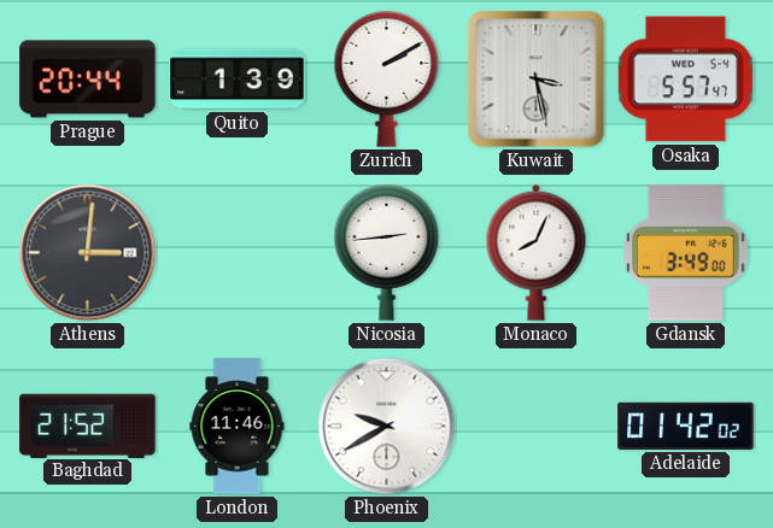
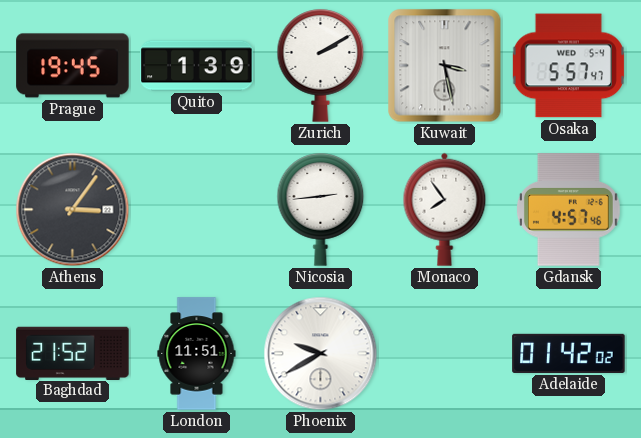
Prague: 20:44 -> 19:45 (73, 66)
Athens: 3:01 -> 3:06 (73, 210)
Monaco: 8:04 -> 7:54 (445, 209)
Gdansk: 3:49 -> 4:57 (568, 210)
London: 11:46 -> 11:51 (197, 354)
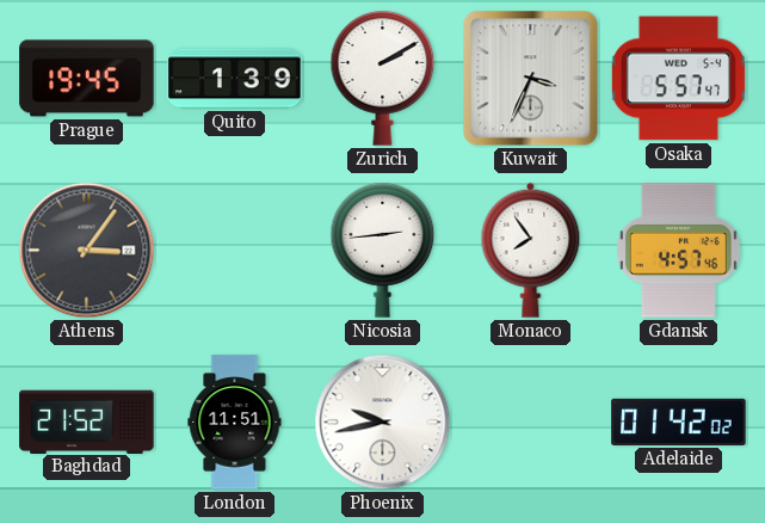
Kuwait: 3:28 -> 3:34 (531, 79)
Phoenix: 9:40 -> 9:43 (383, 423)
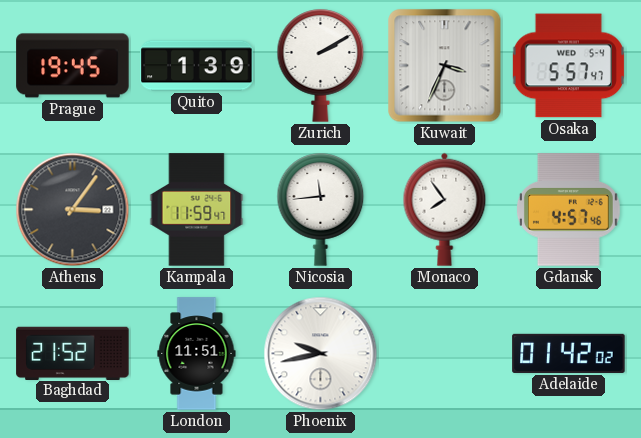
Kampala: none -> 11:59 (197, 210)
Nicosia: 2:44 -> 11:44 (321, 210)
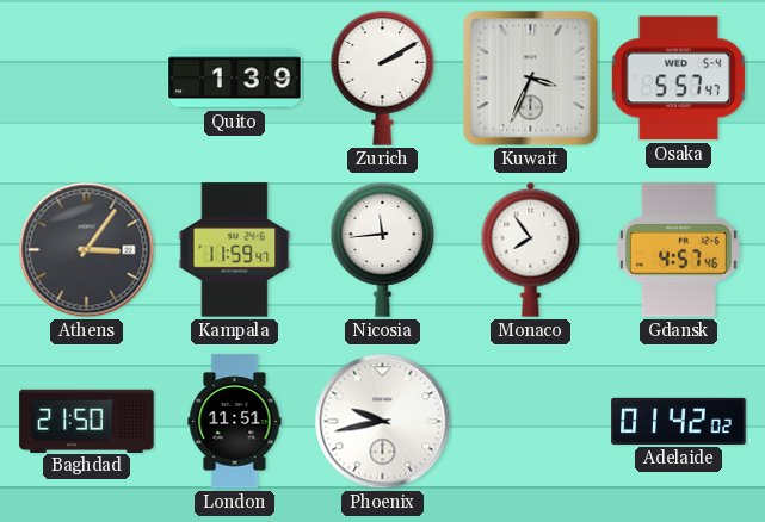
Prague: 19:45 -> none (73, 66)
Baghdad: 21:52 -> 21:50 (87, 421)
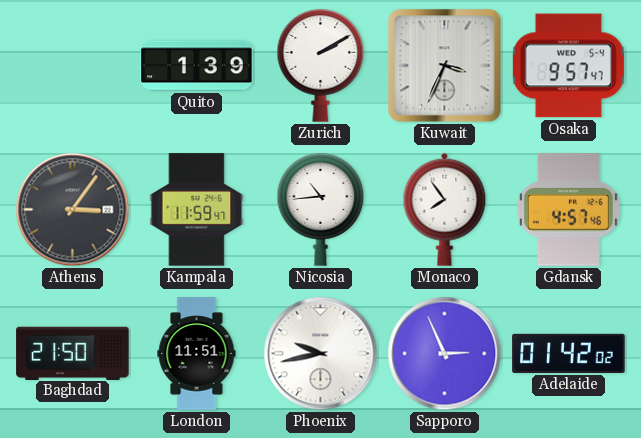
Osaka: 5:57 -> 9:57 (568, 66)
Nicosia: 11:44 -> 10:44 (321, 210)
Sapporo: none -> 2:56 (445, 354)
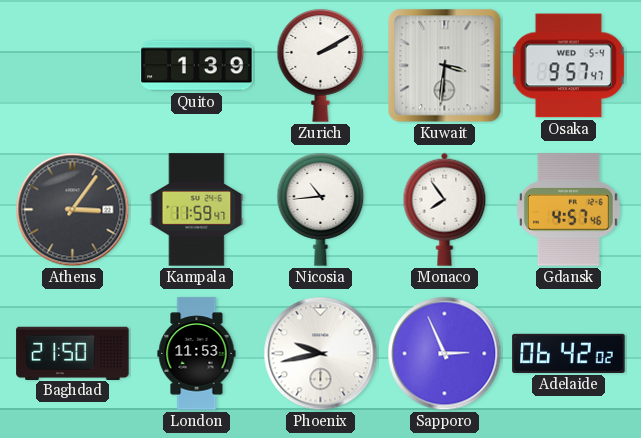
Kuwait: 3:34 -> 3:31 (445, 66)
London: 11:51 -> 11:53 (197, 354)
Adelaide: 01:42 -> 06:42 (569, 353)
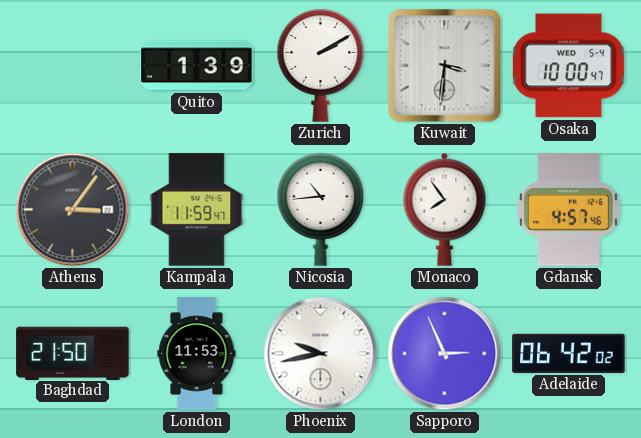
Osaka: 9:57 -> 10:00 (568, 66)
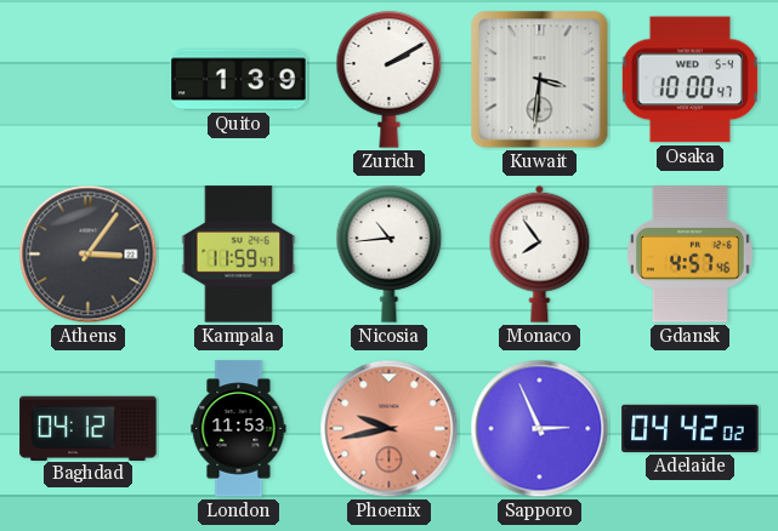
Baghdad: 21:50 -> 04:12 (89, 428)
Phoenix dial: white -> salmon (390, 429)
Adelaide: 06:42 -> 04:42 (691, 428)
